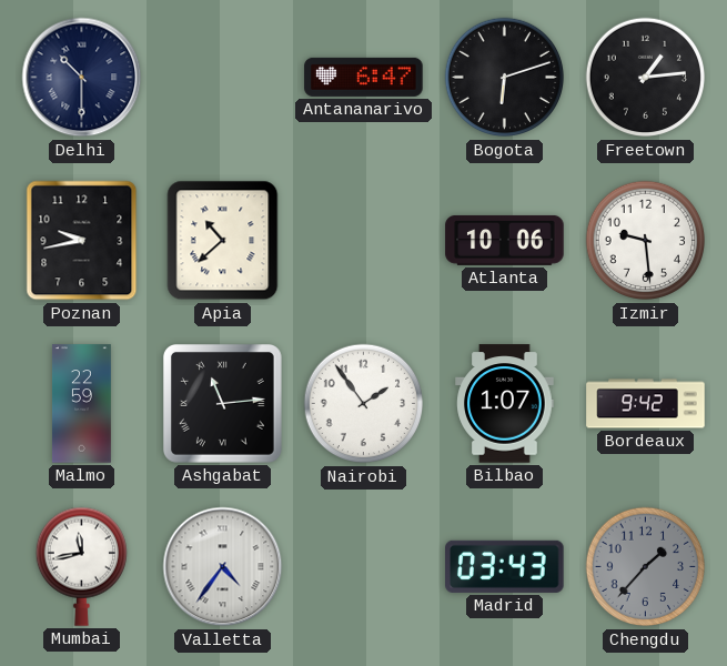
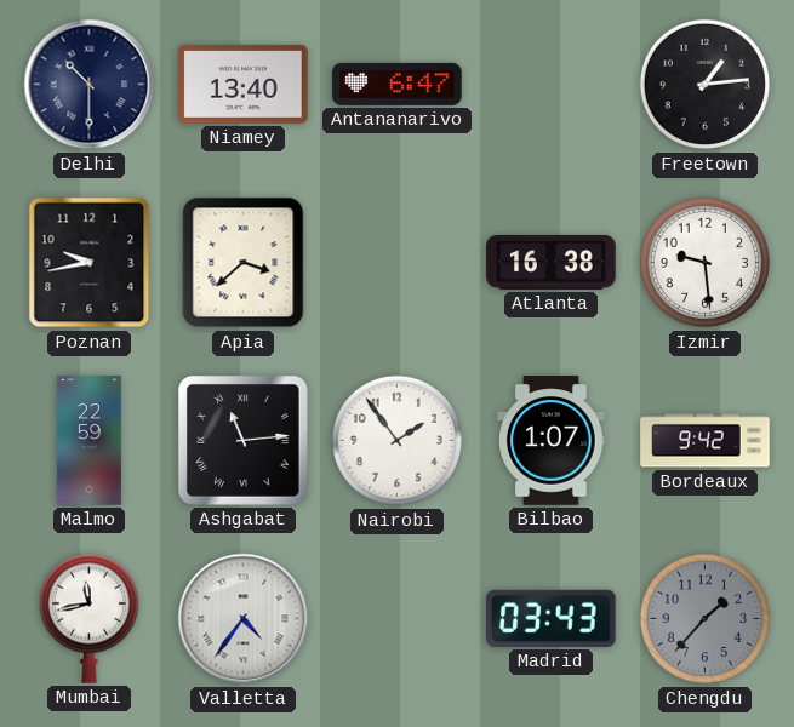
Niamey: none -> 13:40 (244, 84)
Bogota: 6:12 -> none (505, 78)
Apia: 10:38 -> 3:38 (244, 263)
Atlanta: 10:06 -> 16:38 (552, 262)
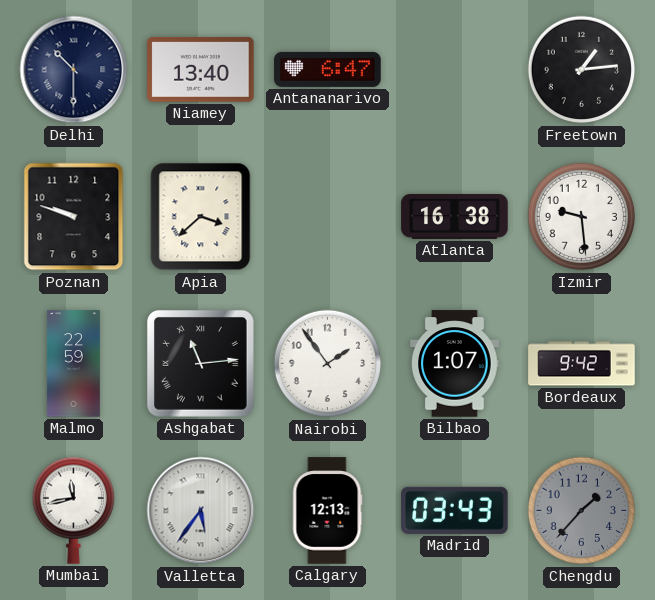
Poznan: 9:43 -> 9:48 (74, 217)
Valletta: 4:36 -> 5:36 (201, 511)
Calgary: none -> 12:13 (327, 511)
